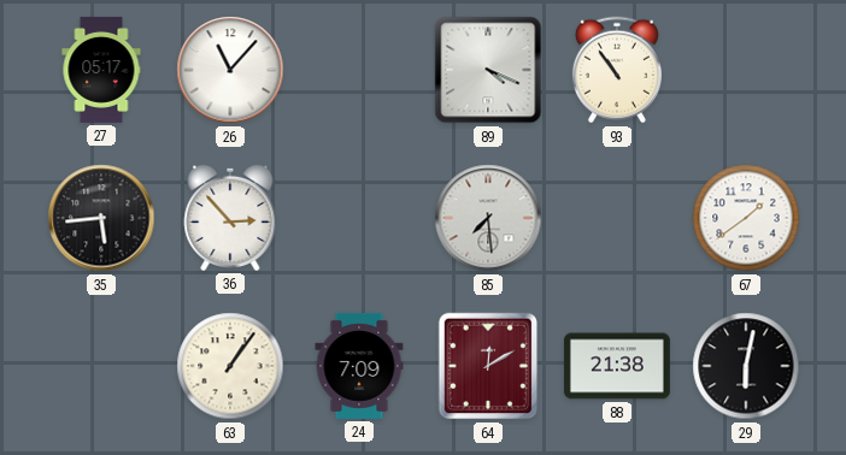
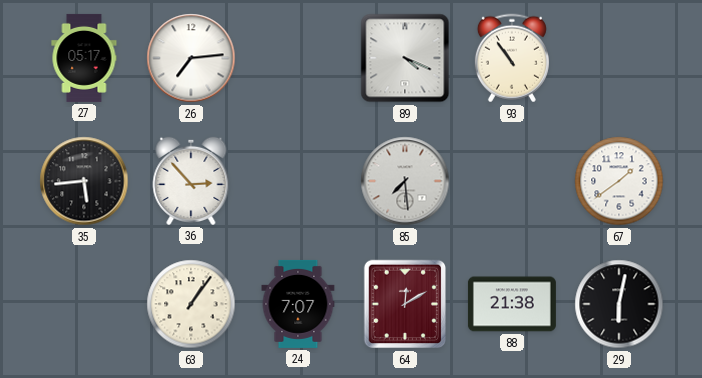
26: 11:07 -> 7:14 (191, 58)
24: 7:09 -> 7:07 (298, 304)
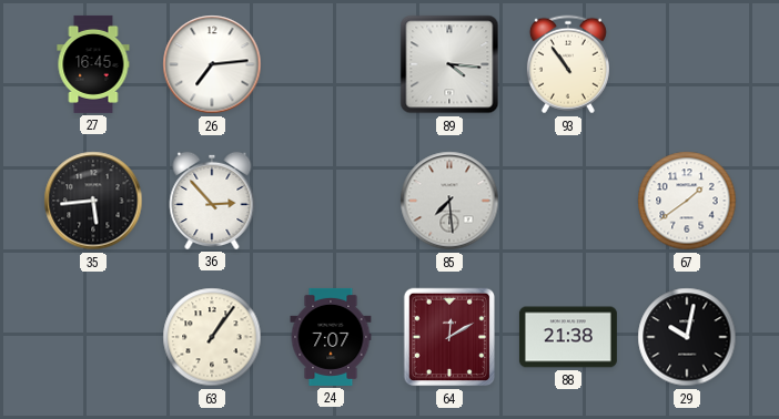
27: 05:17 -> 16:45 (93, 64)
89: 4:19 -> 4:16 (449, 64)
29: 6:02 -> 10:02 (687, 337)
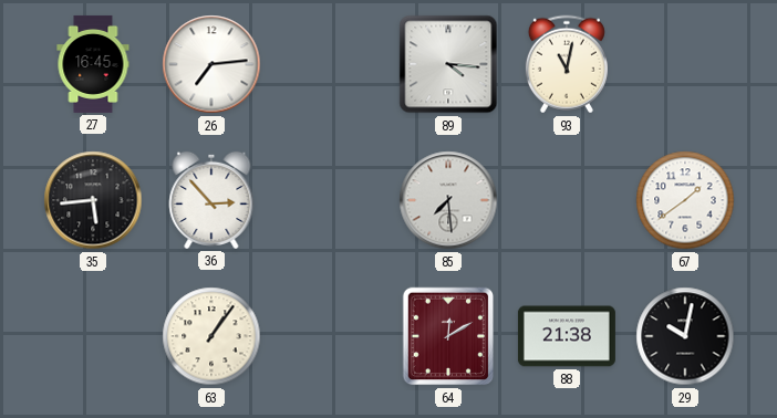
93: 10:54 -> 11:02 (567, 64)
24: 7:07 -> none (331, 337)
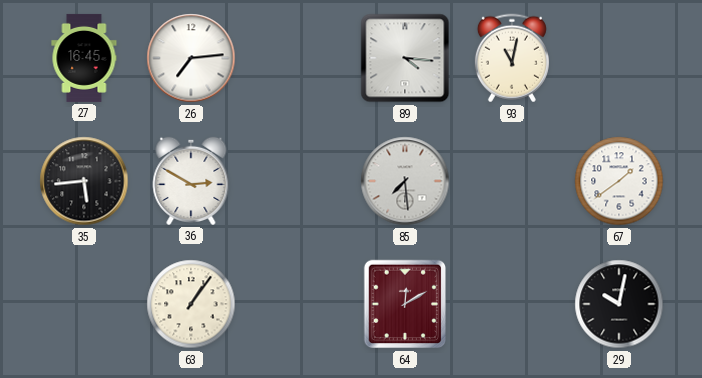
36: 2:53 -> 2:50 (191, 181)
88: 21:38 -> none (567, 336)
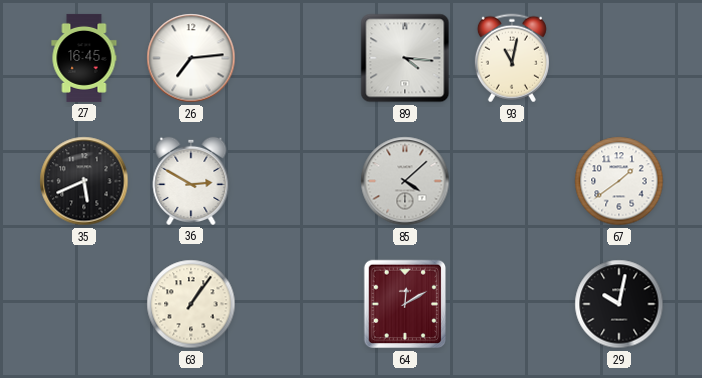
35: 5:44 -> 5:41 (84, 181)
85: 7:29 -> 4:08 (405, 181)
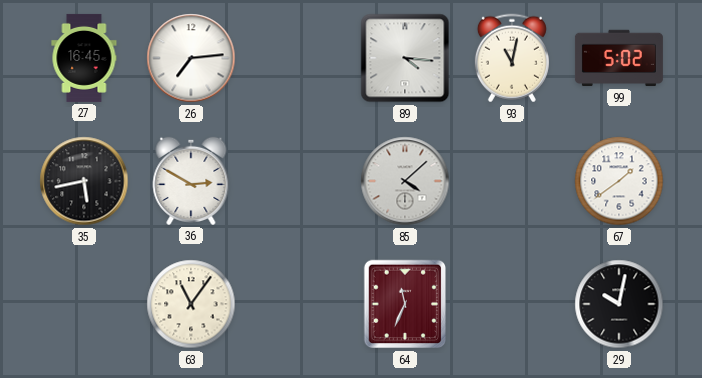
99: none -> 5:02 (619, 58)
35: 5:41 -> 5:43 (84, 181)
63: 1:06 -> 11:06 (191, 304)
64: 12:10 -> 11:34 (405, 304)
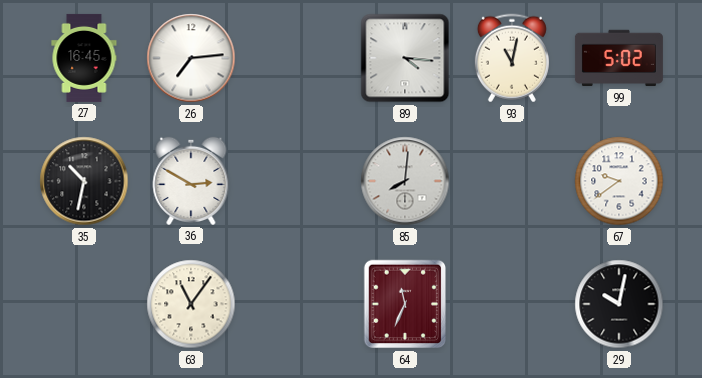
35: 5:43 -> 10:32 (84, 181)
85: 4:08 -> 8:01 (405, 181)
67: 1:39 -> 9:39 (619, 181)
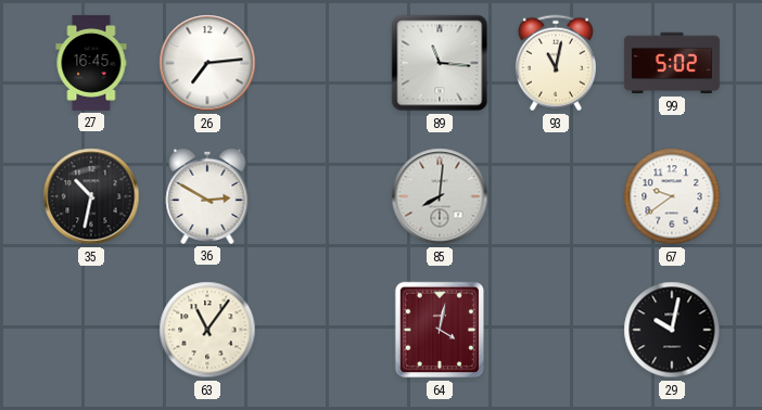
89: 4:16 -> 11:16 (440, 63)
64: 11:34 -> 4:02 (440, 330)
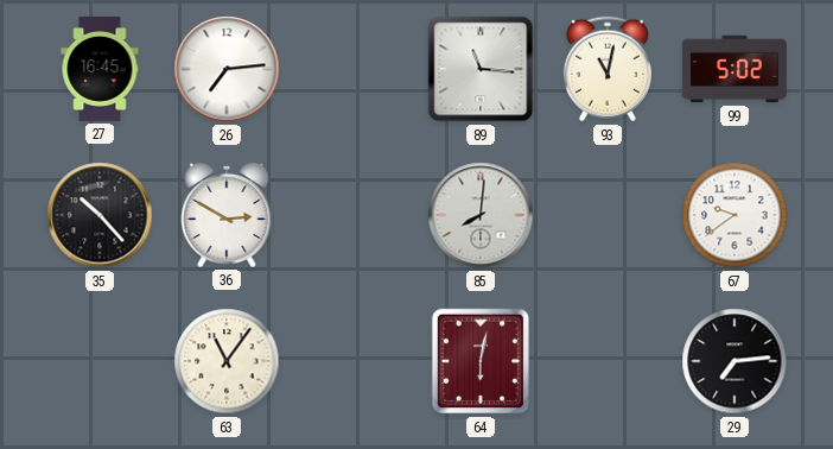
35: 10:32 -> 10:23 (100, 215)
64: 4:02 -> 6:02 (481, 361)
29: 10:02 -> 7:14 (735, 361)
